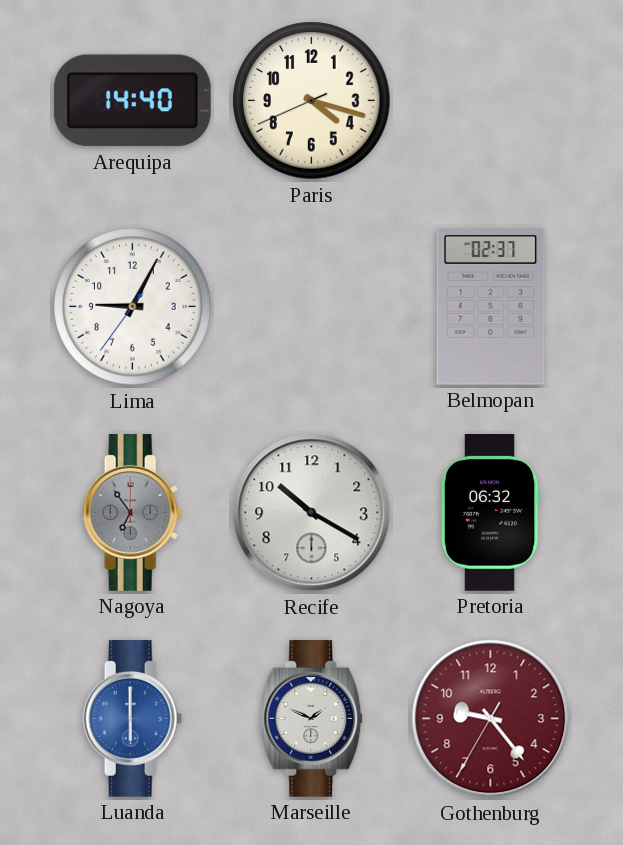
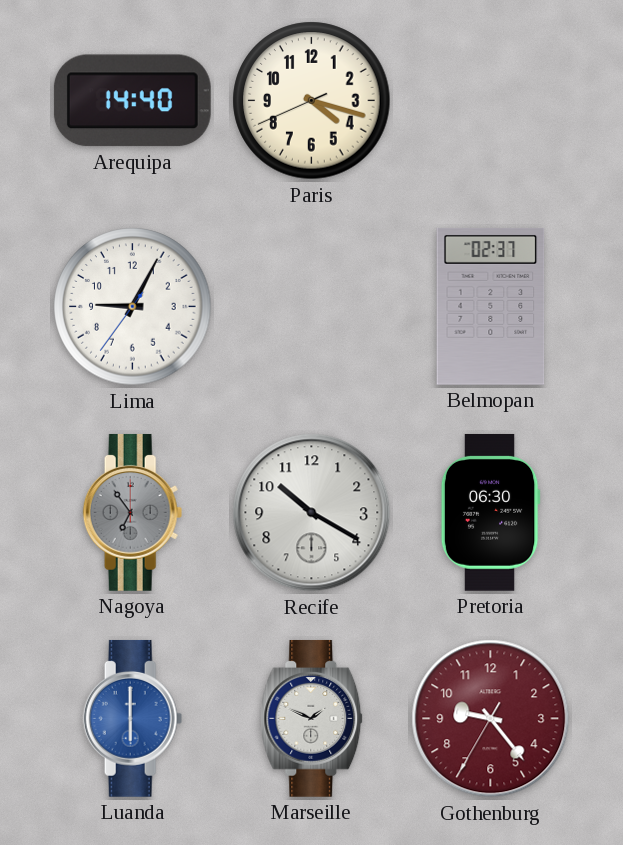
Pretoria: 06:32 -> 06:30 (490, 512)
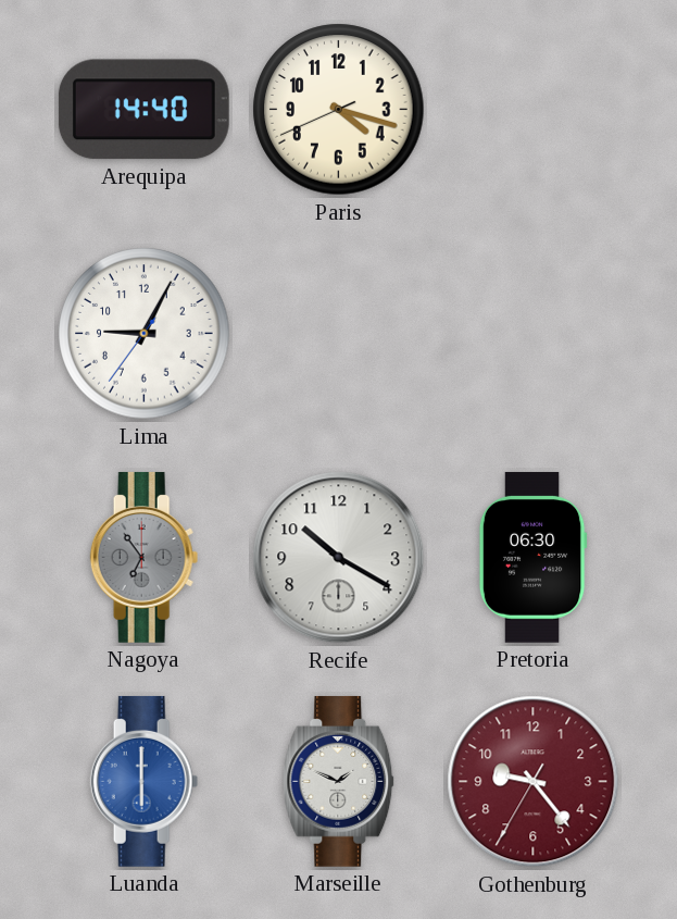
Belmopan: 02:37 -> none (491, 306)
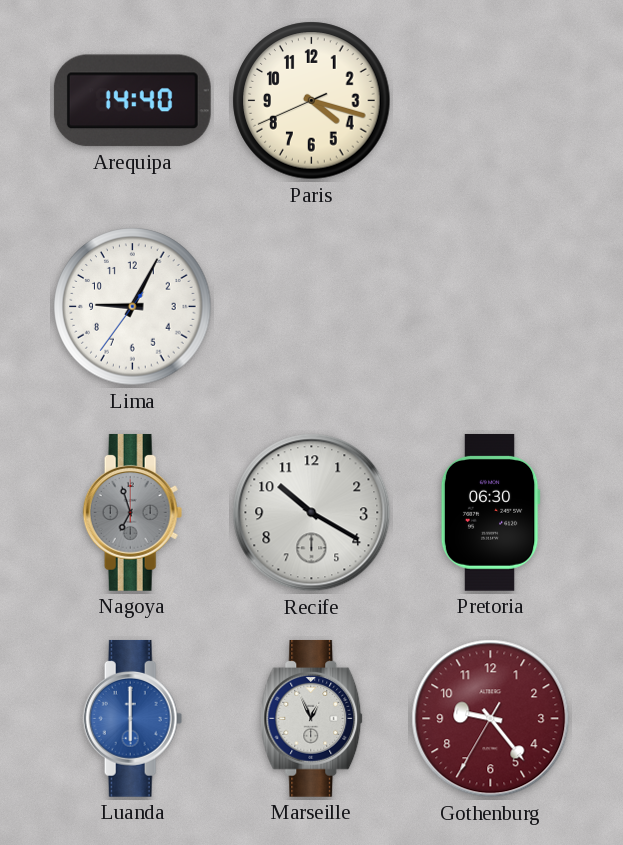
Nagoya: 6:54 -> 6:57 (133, 512)
Marseille: 1:49 -> 12:56 (312, 718)
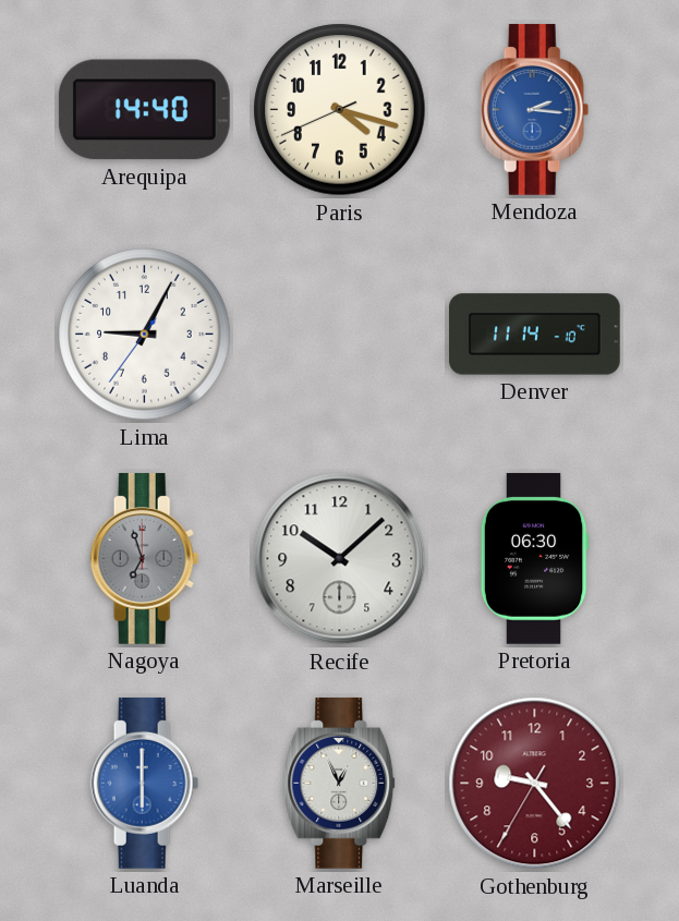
Mendoza: none -> 2:16 (535, 109)
Denver: none -> 11:14 (535, 335)
Recife: 10:20 -> 10:08 (340, 559)
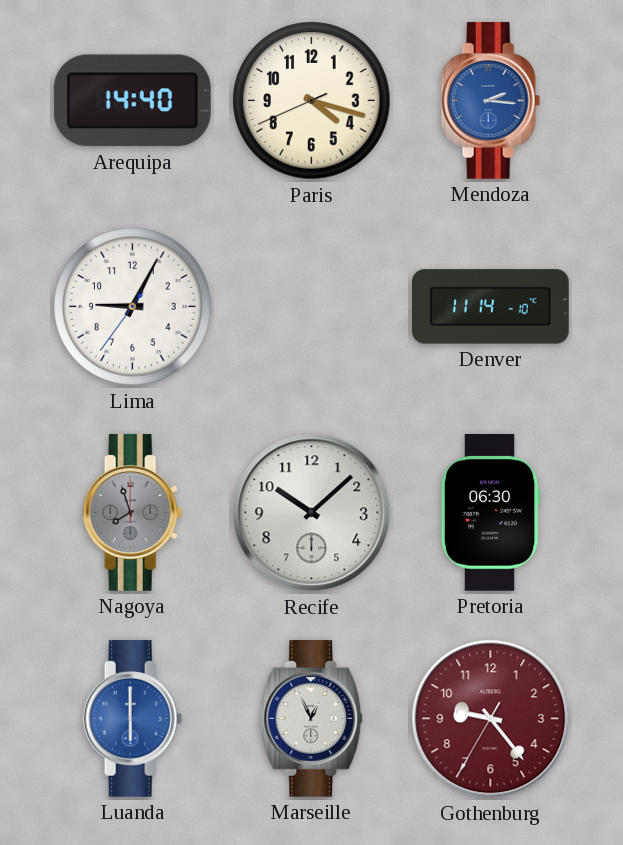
Nagoya: 6:57 -> 7:57 (133, 512)
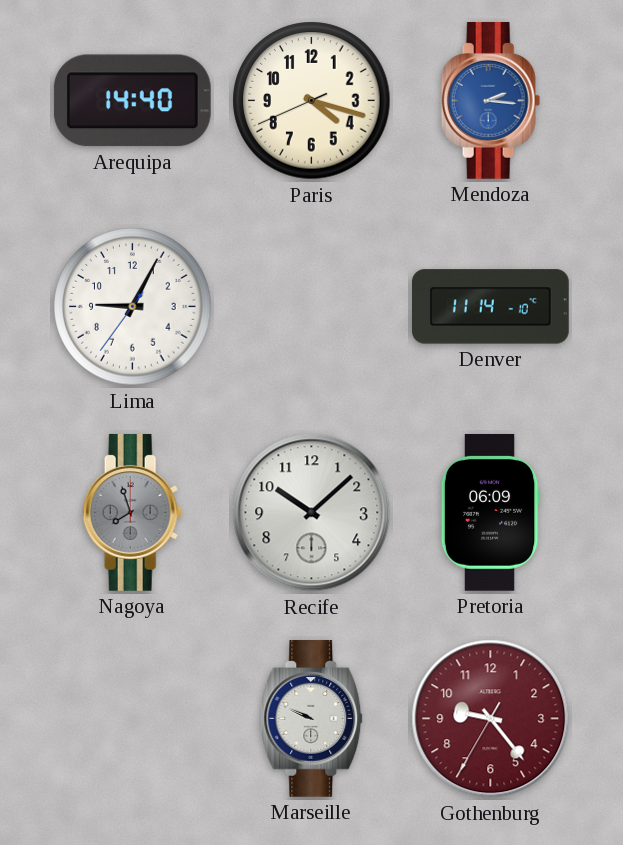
Pretoria: 06:30 -> 06:09 (490, 512)
Luanda: 6:00 -> none (133, 718)
Marseille: 12:56 -> 9:49 (312, 718)
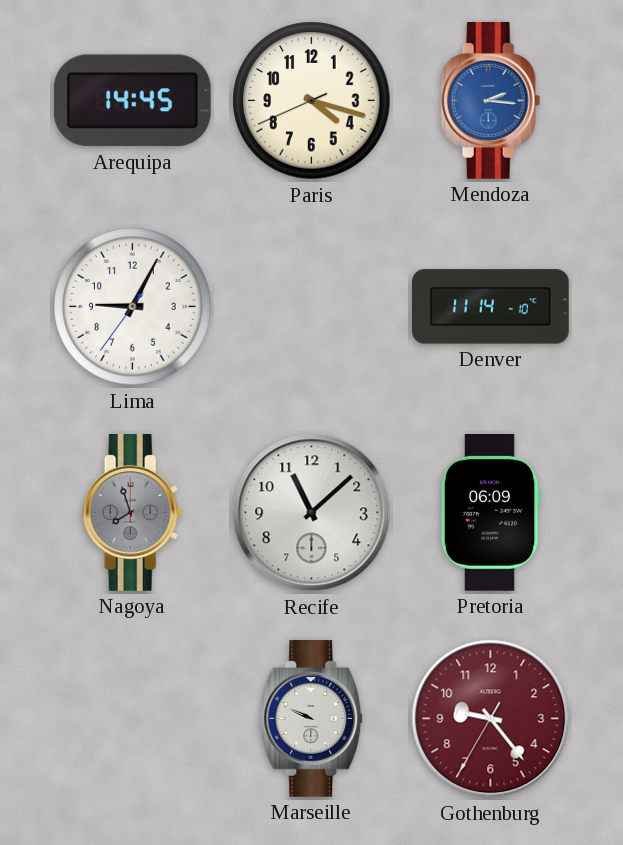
Arequipa: 14:40 -> 14:45 (132, 101)
Recife: 10:08 -> 11:08 (312, 513)
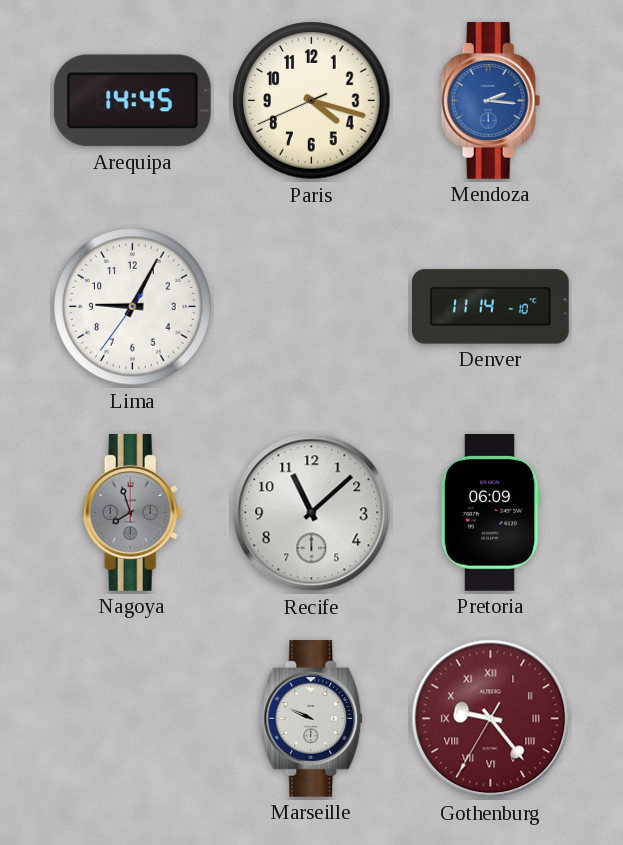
Gothenburg numerals: Arabic -> Roman (491, 719)
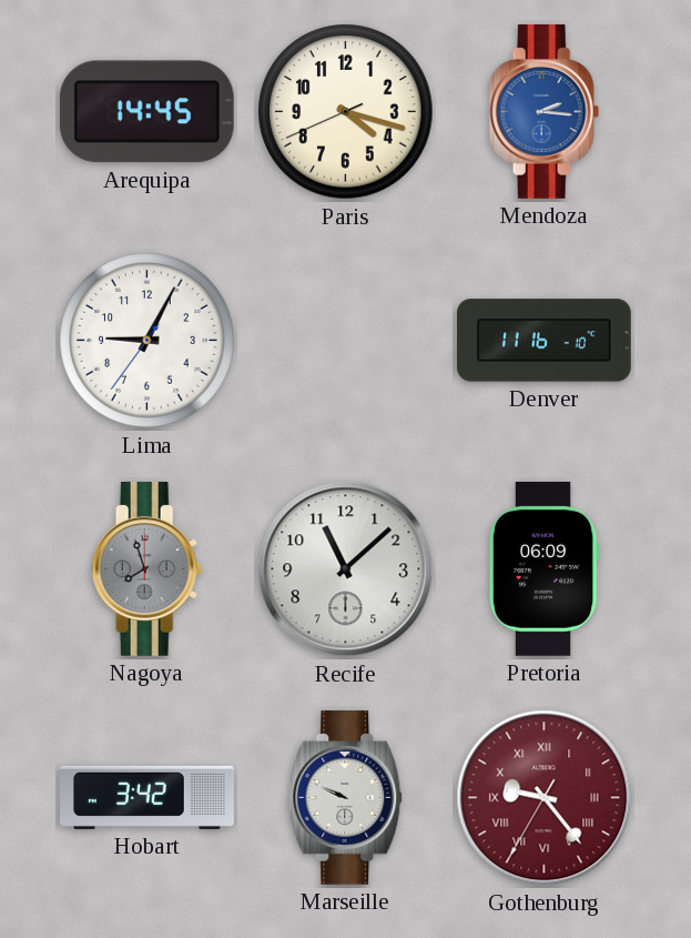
Denver: 11:14 -> 11:16 (545, 341)
Hobart: none -> 3:42 (148, 797)
